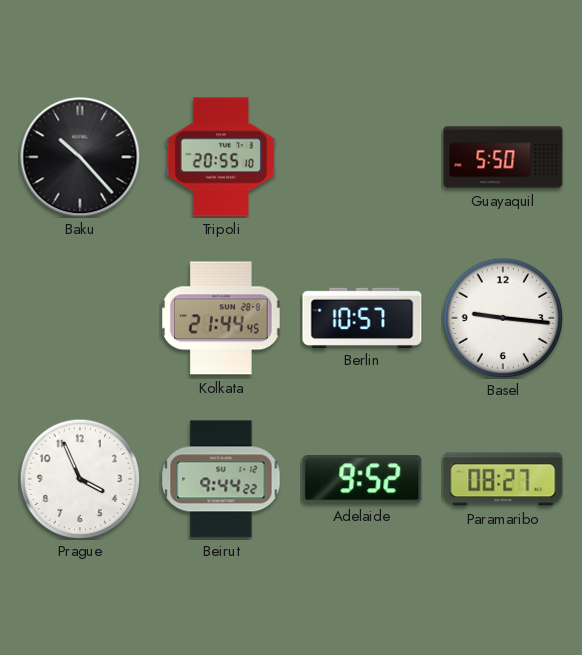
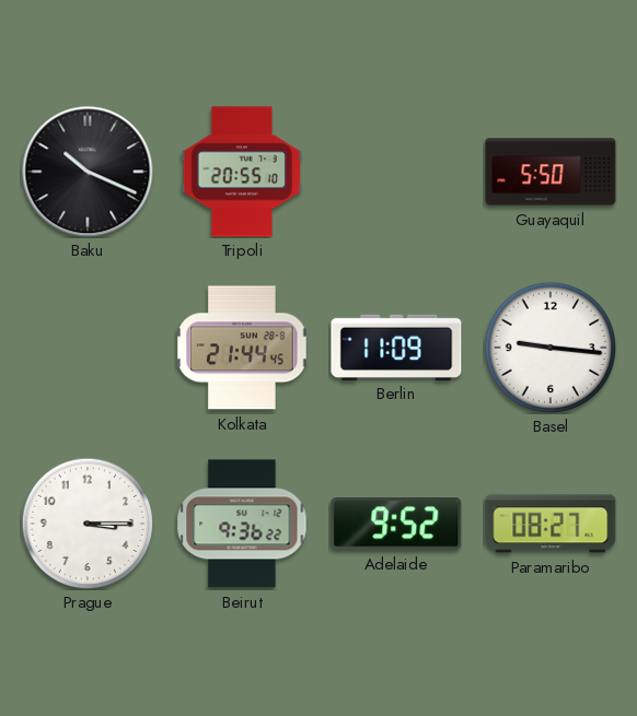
Baku: 10:23 -> 10:19 (88, 172)
Berlin: 10:57 -> 11:09 (396, 347)
Prague: 3:56 -> 3:15 (88, 524)
Beirut: 9:44 -> 9:36 (242, 524)
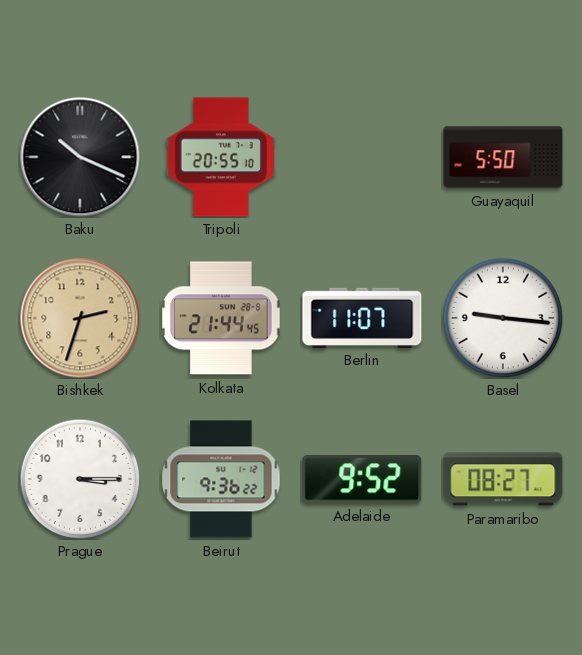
Bishkek: none -> 2:33 (80, 318)
Berlin: 11:09 -> 11:07 (362, 317)
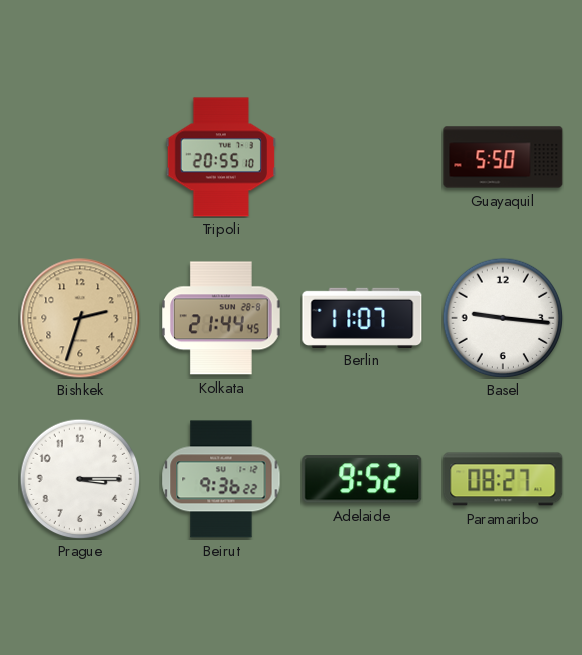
Baku: 10:19 -> none (80, 157)
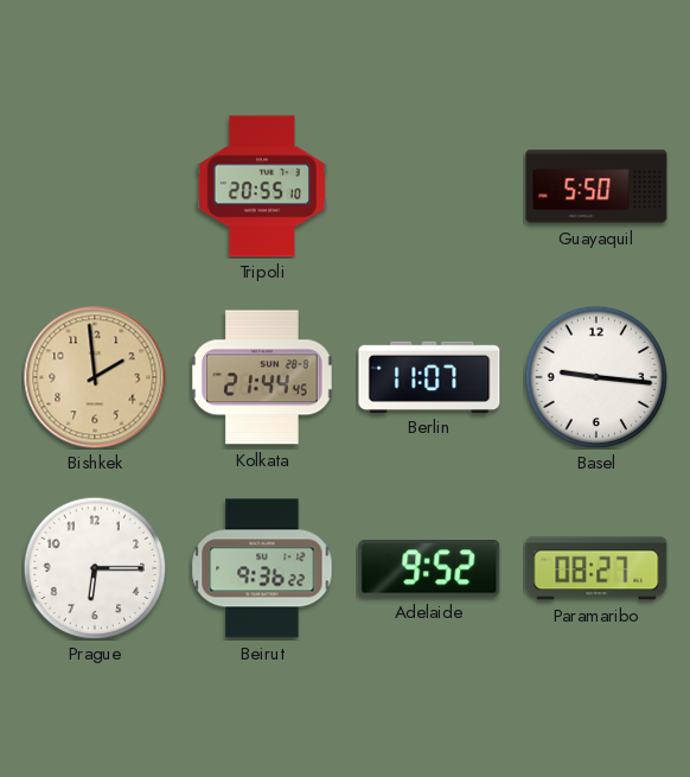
Bishkek: 2:33 -> 1:59 (95, 377)
Prague: 3:15 -> 6:15 (95, 568)
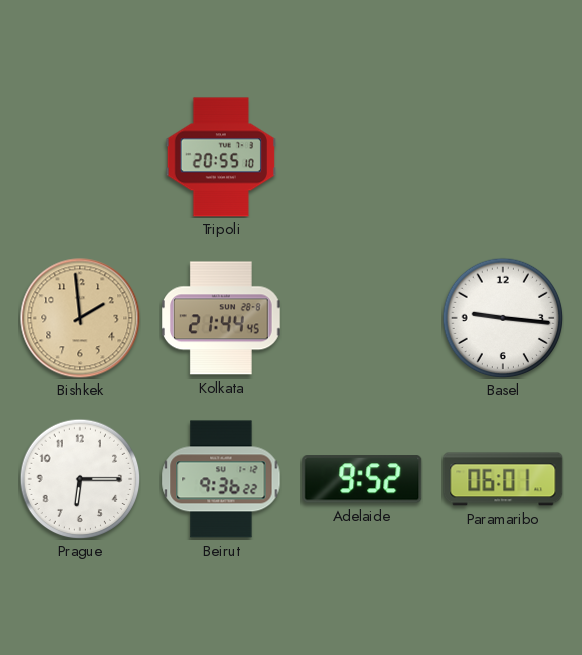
Guayaquil: 5:50 -> none (596, 186)
Berlin: 11:07 -> none (429, 376)
Paramaribo: 08:27 -> 06:01 (503, 479)
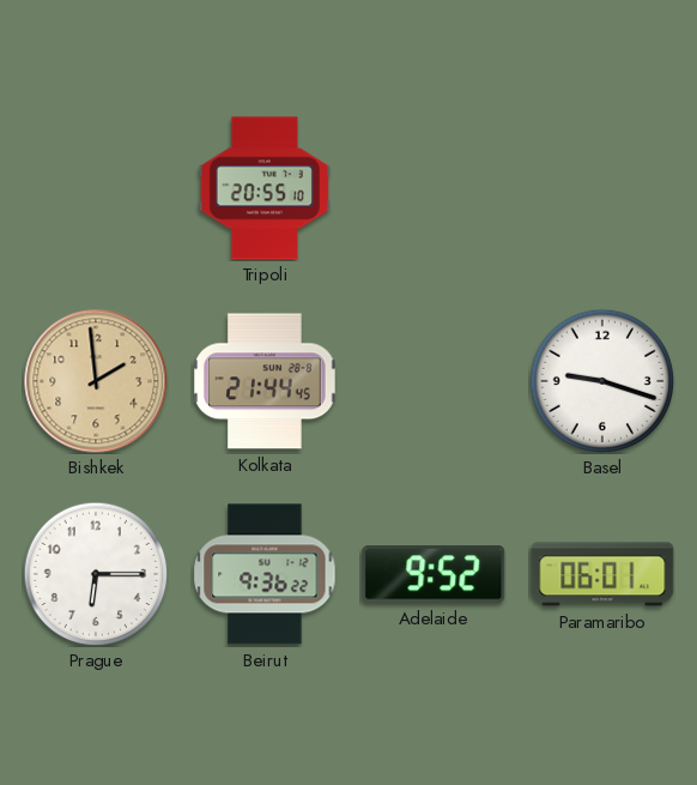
Basel: 9:16 -> 9:18 (602, 381)
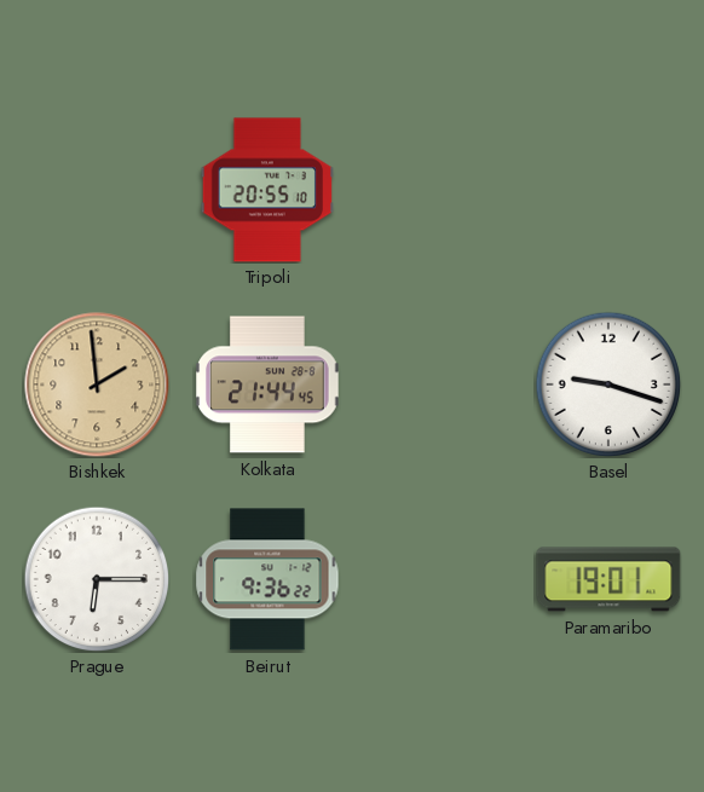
Adelaide: 9:52 -> none (434, 574)
Paramaribo: 06:01 -> 19:01 (608, 579)
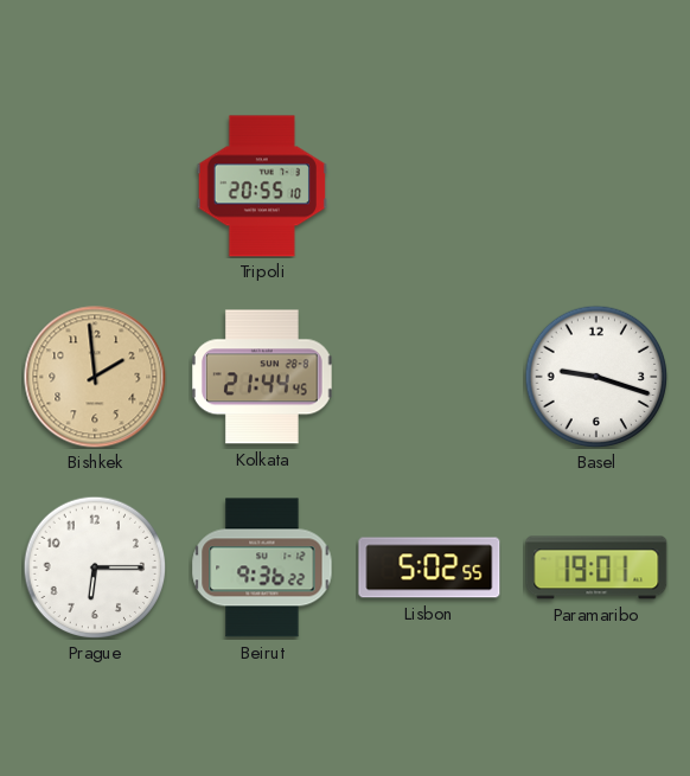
Lisbon: none -> 5:02 (429, 567)
